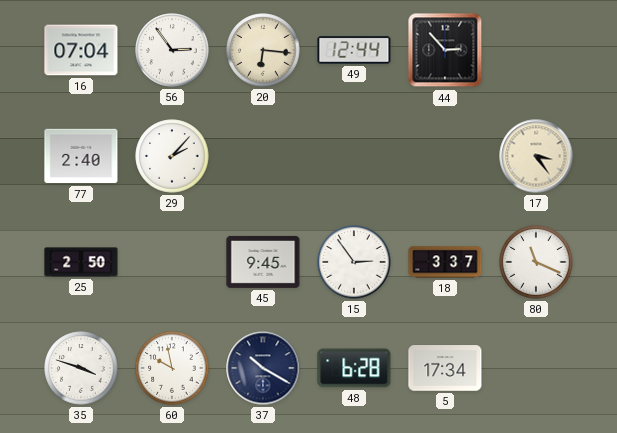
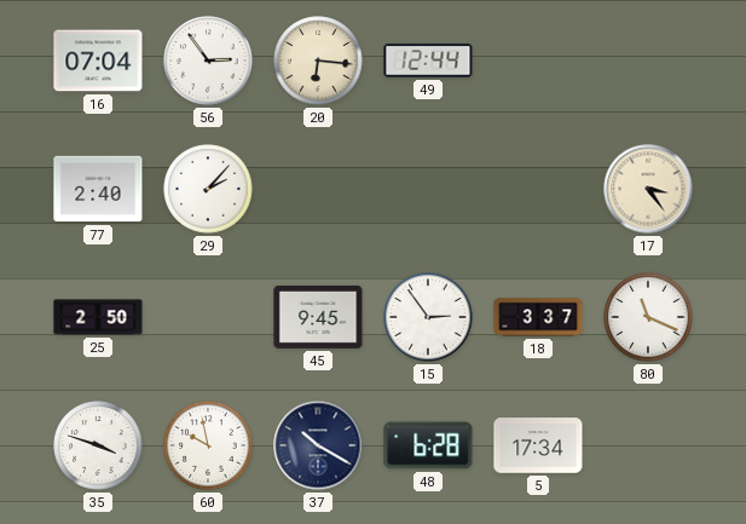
44: 2:53 -> none (445, 50)
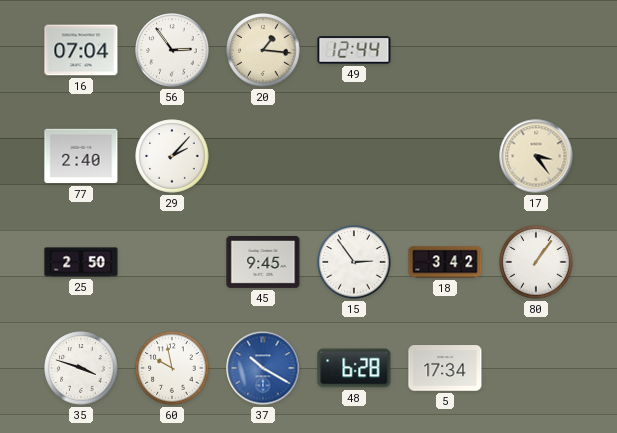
20: 6:16 -> 1:16 (263, 50)
18: 3:37 -> 3:42 (445, 262)
80: 11:19 -> 1:06 (536, 262)
37 dial: navy -> blue (263, 368)
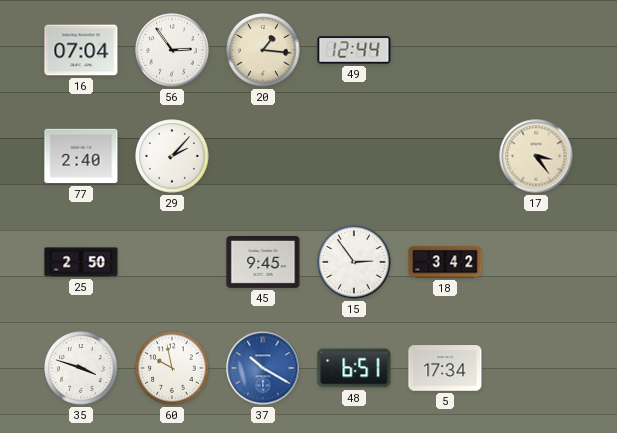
80: 1:06 -> none (536, 262)
48: 6:28 -> 6:51 (354, 368)
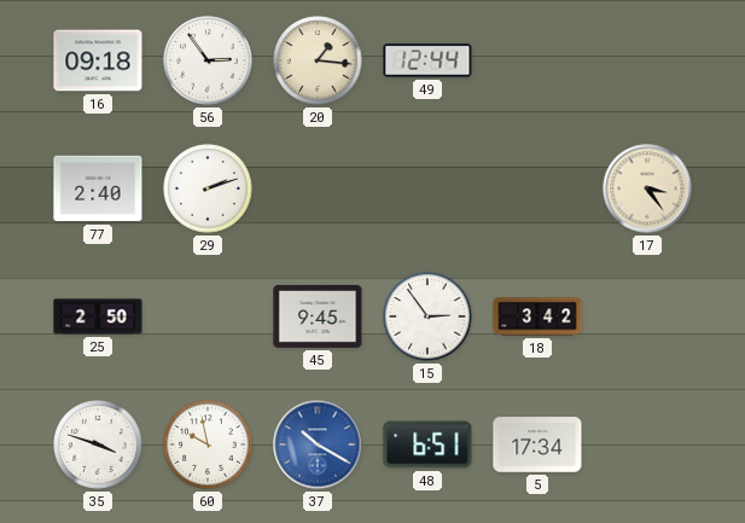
16: 07:04 -> 09:18 (98, 60)
29: 2:07 -> 2:12 (208, 188)
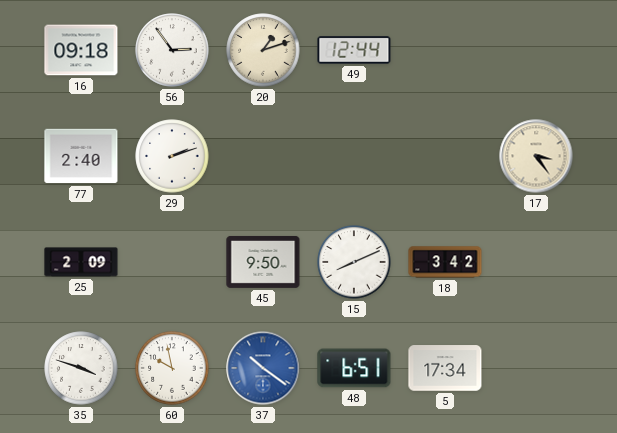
20: 1:16 -> 1:12 (263, 50)
25: 2:50 -> 2:09 (81, 262)
45: 9:45 -> 9:50 (263, 262)
15: 2:54 -> 8:11 (354, 262)
37: 10:20 -> 10:21 (263, 368)
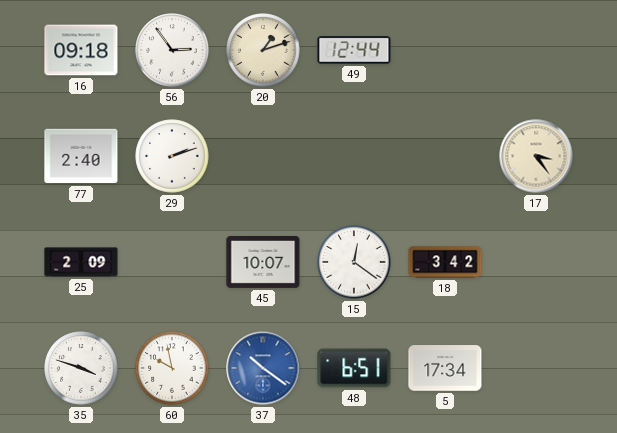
45: 9:50 -> 10:07 (263, 262)
15: 8:11 -> 12:21 (354, 262)
